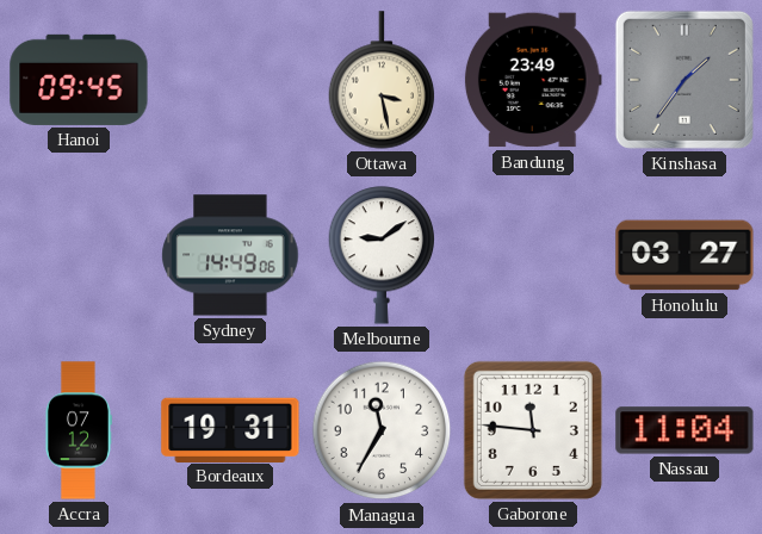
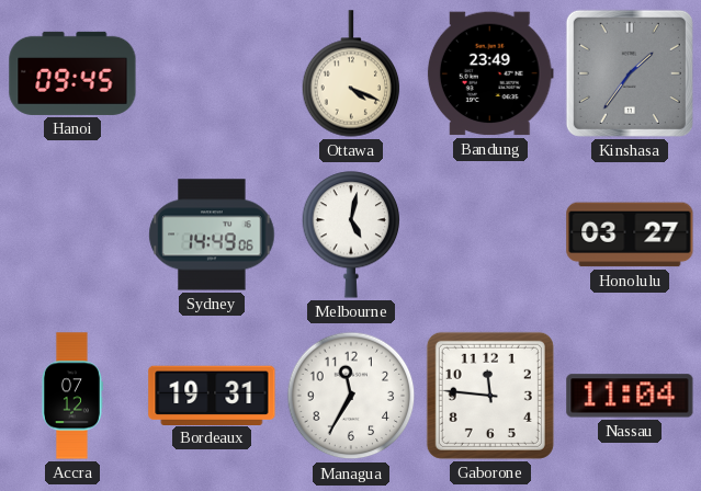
Ottawa: 3:28 -> 4:19 (351, 73)
Melbourne: 9:09 -> 5:02 (351, 235)
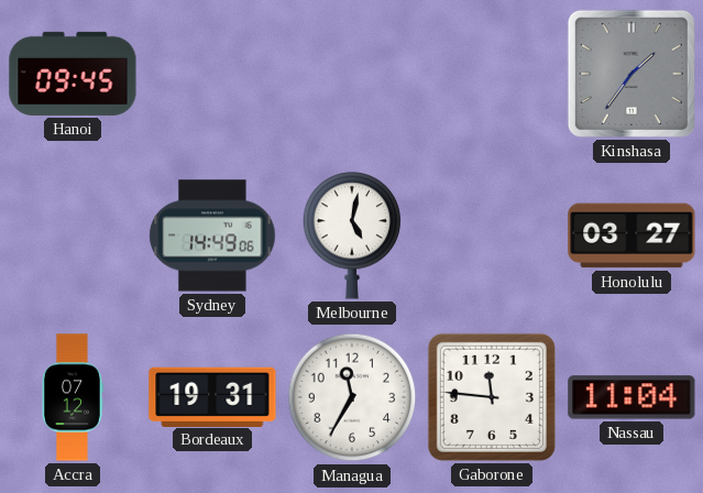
Ottawa: 4:19 -> none (351, 73)
Bandung: 23:49 -> none (490, 73)
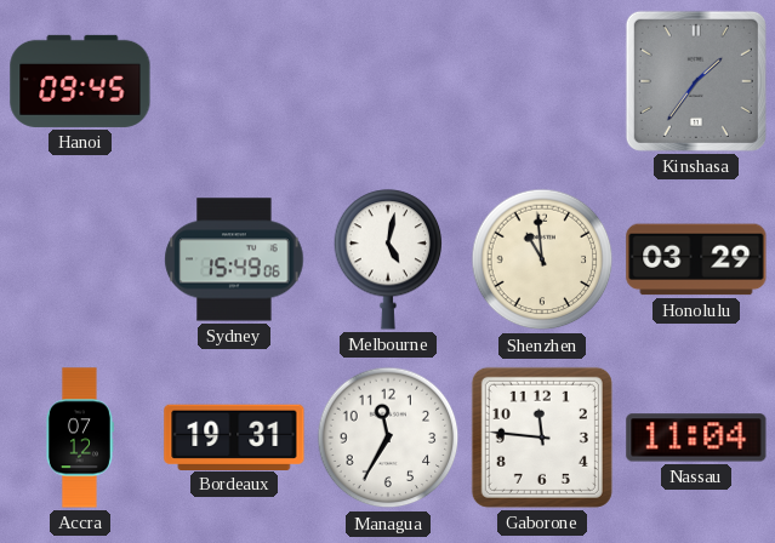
Sydney: 14:49 -> 15:49 (234, 259)
Shenzhen: none -> 10:59 (542, 259)
Honolulu: 03:27 -> 03:29 (696, 259)
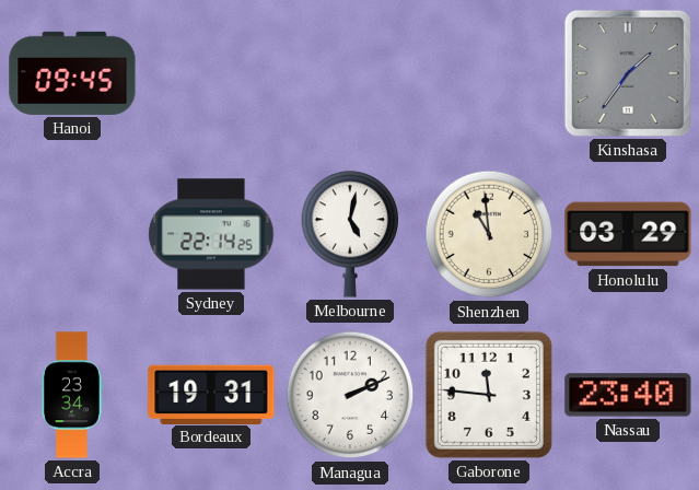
Sydney: 15:49 -> 22:14 (211, 234)
Accra: 07:12 -> 23:34 (71, 395)
Managua: 11:35 -> 2:11 (350, 395)
Nassau: 11:04 -> 23:40 (628, 395)
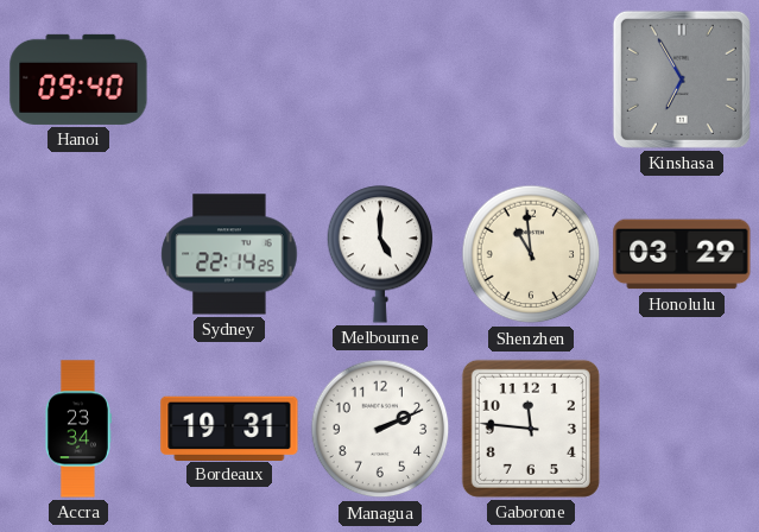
Hanoi: 09:45 -> 09:40 (78, 80)
Kinshasa: 1:36 -> 6:55 (682, 80)
Melbourne: 5:02 -> 5:00 (380, 254)
Nassau: 23:40 -> none (628, 395)
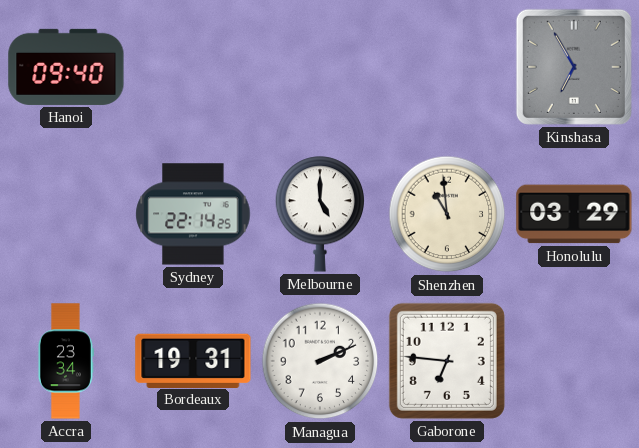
Gaborone: 11:46 -> 6:46 (447, 361)
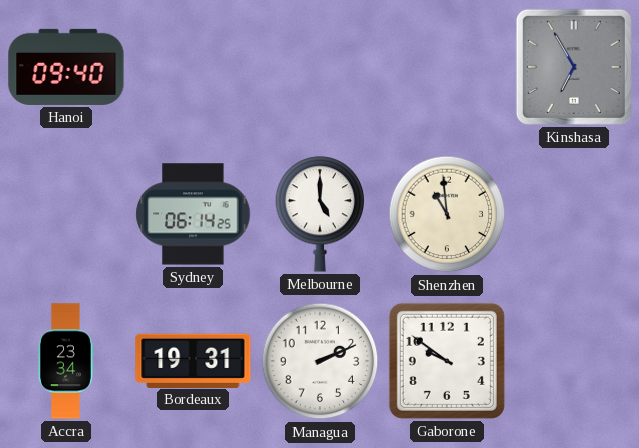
Sydney: 22:14 -> 06:14 (193, 214)
Honolulu: 03:29 -> none (574, 214)
Gaborone: 6:46 -> 9:51 (447, 361)
